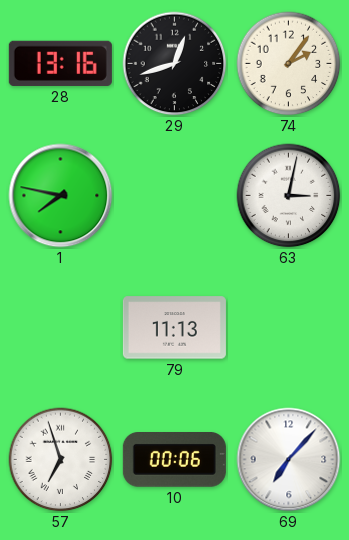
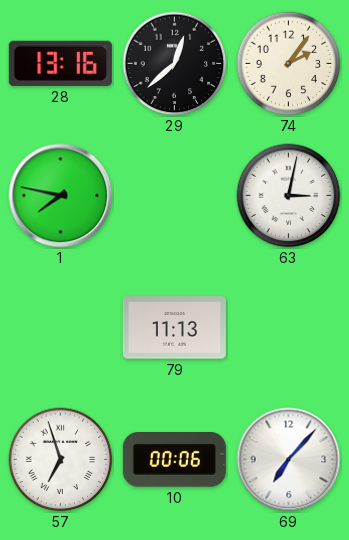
29: 12:42 -> 12:38 (175, 64)
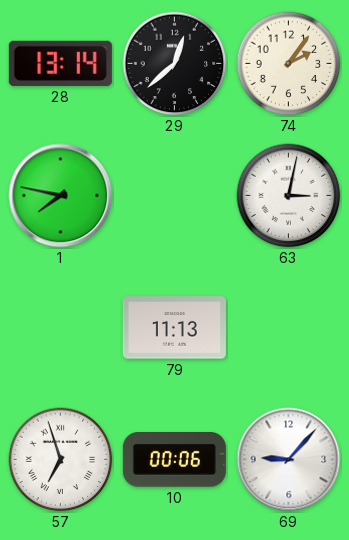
28: 13:16 -> 13:14 (60, 63)
69: 7:07 -> 9:07 (289, 460)
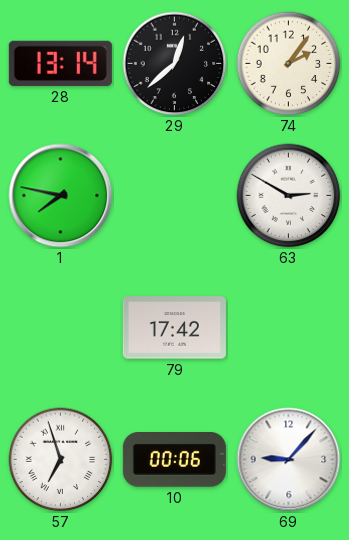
63: 3:02 -> 2:50 (289, 196)
79: 11:13 -> 17:42 (174, 328)
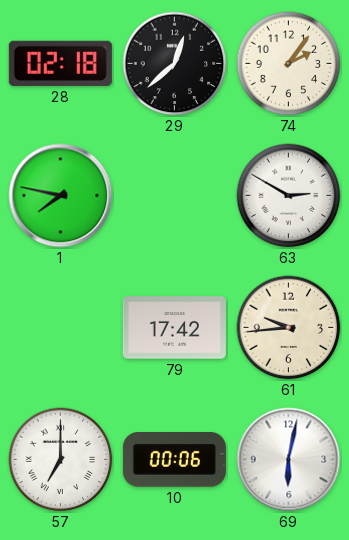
28: 13:14 -> 02:18 (60, 63)
61: none -> 9:44 (289, 328)
57: 6:57 -> 7:00 (61, 460)
69: 9:07 -> 6:02 (289, 460)
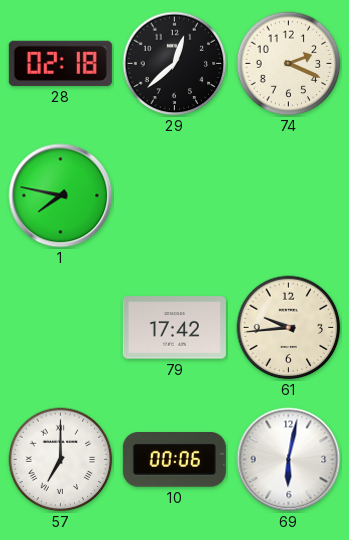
74: 2:06 -> 2:19 (289, 64)
63: 2:50 -> none (289, 196)
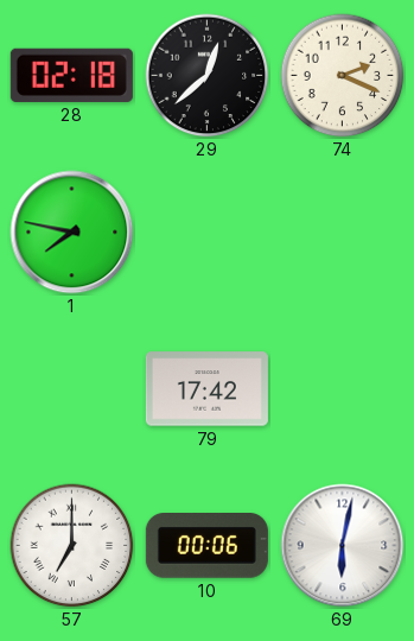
61: 9:44 -> none (289, 328)
